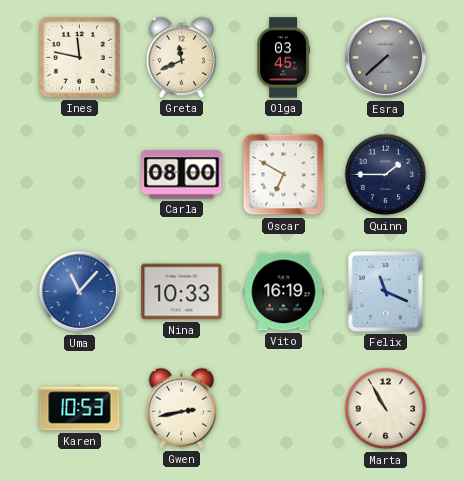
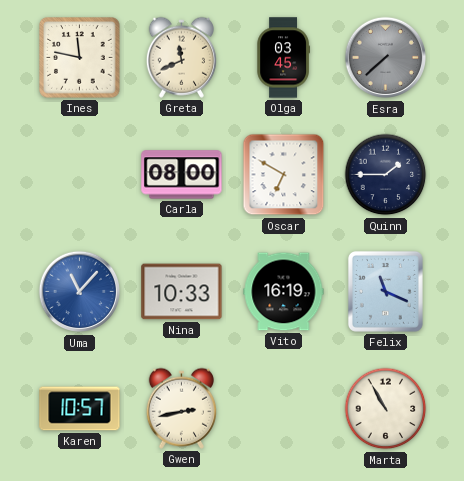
Karen: 10:53 -> 10:57 (80, 409)
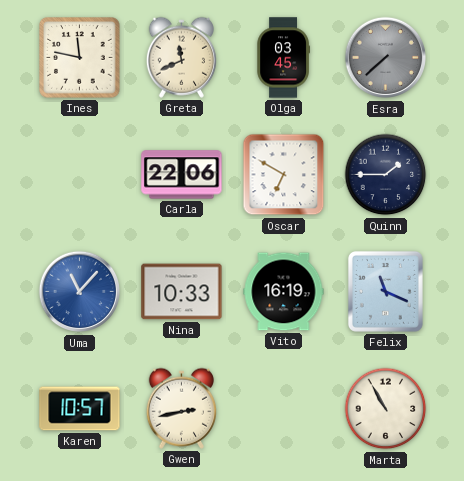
Carla: 08:00 -> 22:06 (182, 175)
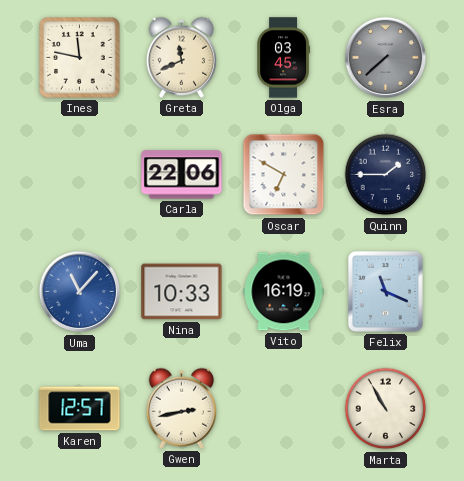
Karen: 10:57 -> 12:57 (80, 409)
